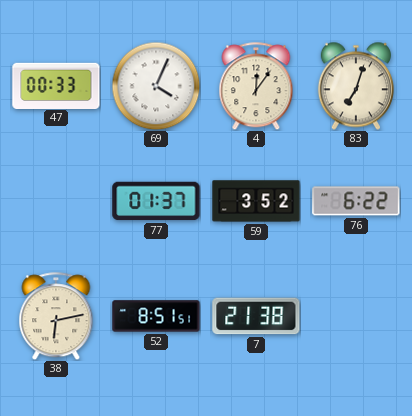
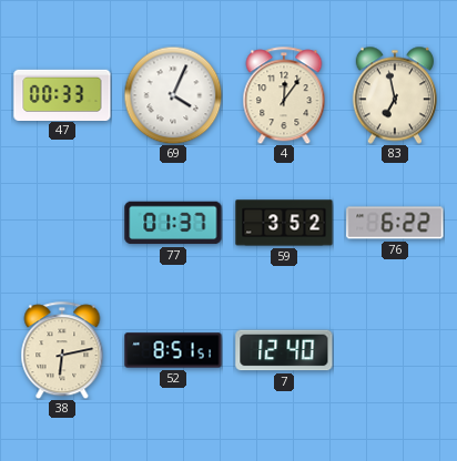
83: 7:03 -> 6:58 (395, 95)
7: 21:38 -> 12:40 (284, 350)
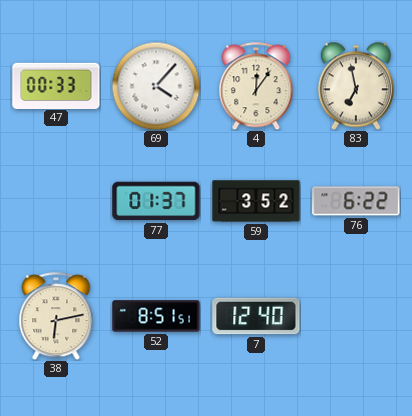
69: 4:04 -> 4:07 (156, 86)
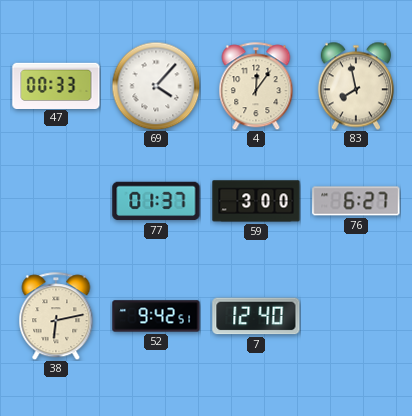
83: 6:58 -> 7:58 (356, 86)
59: 3:52 -> 3:00 (256, 201)
76: 6:22 -> 6:27 (356, 201)
52: 8:51 -> 9:42 (156, 316)
